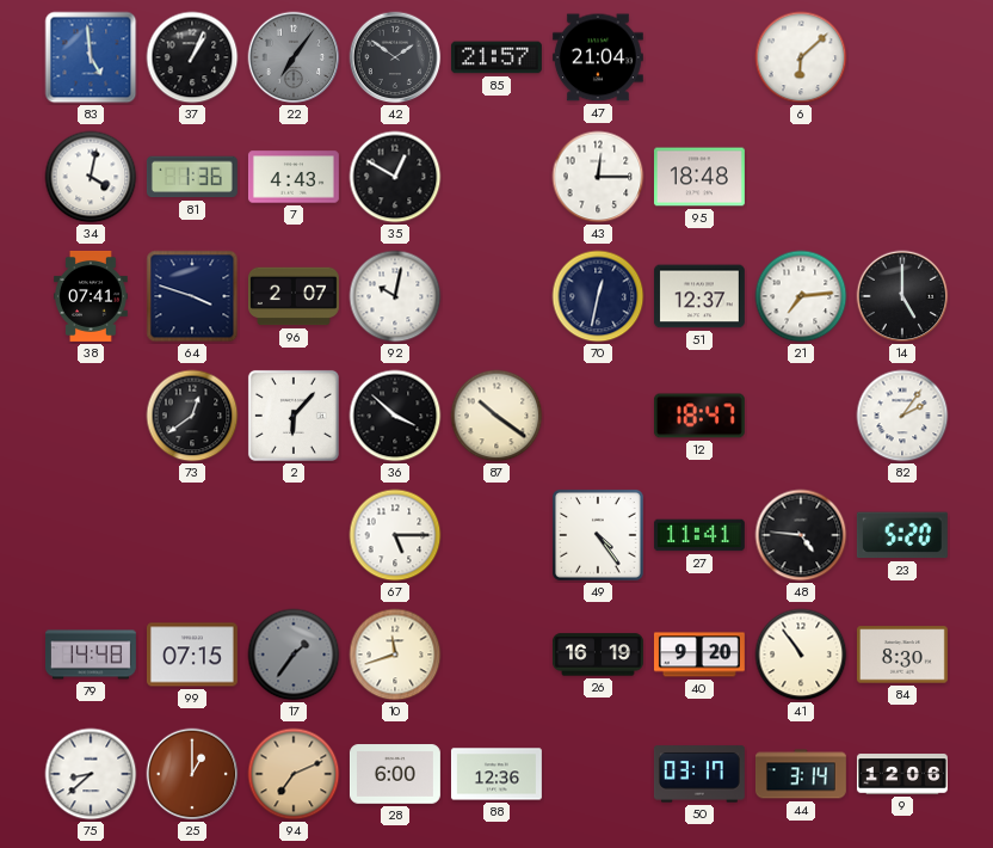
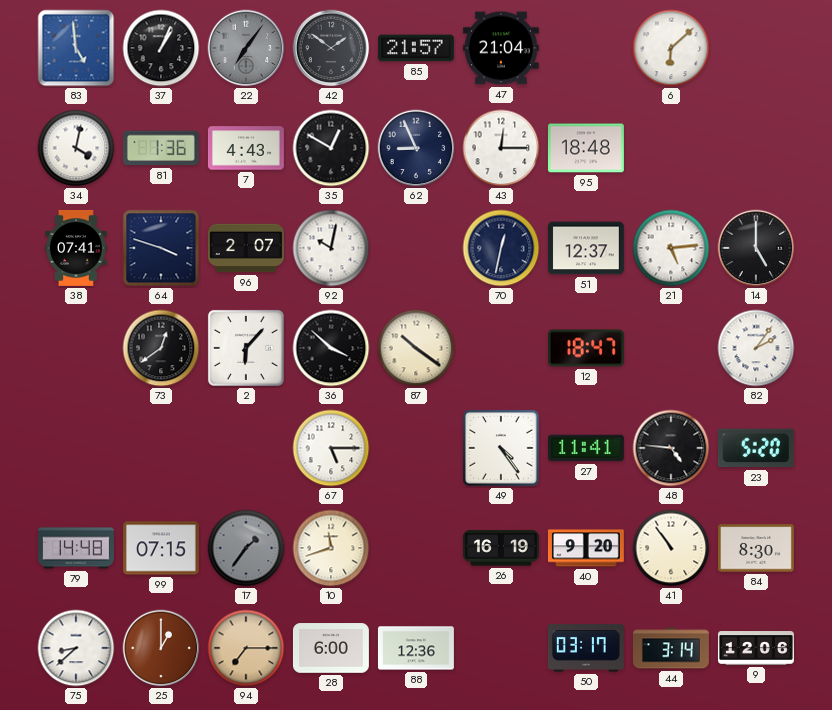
62: none -> 8:56 (416, 148)
21: 7:14 -> 5:14 (671, 248)
94: 7:11 -> 7:15 (246, 648)
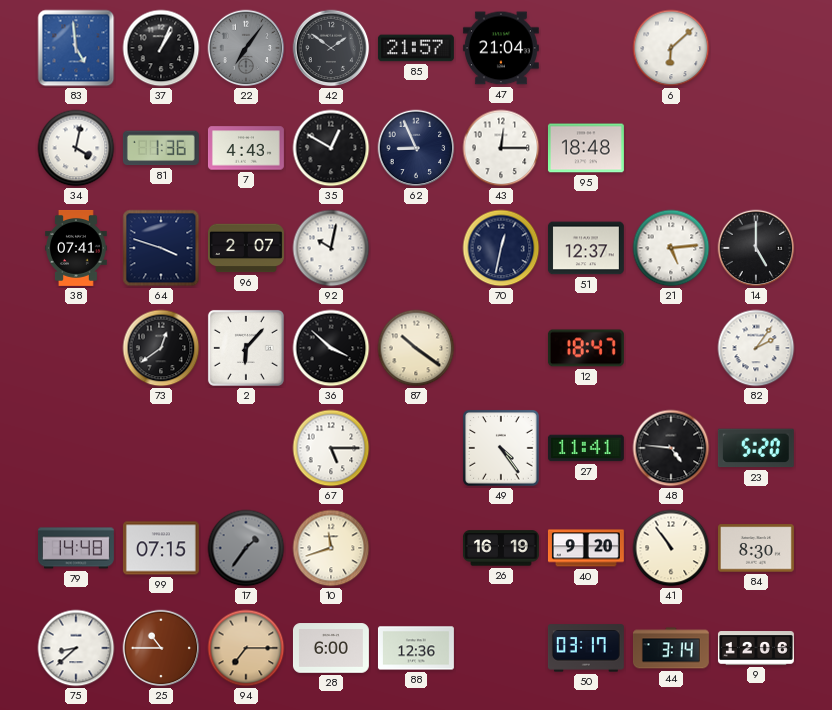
25: 1:00 -> 10:45 (161, 648)
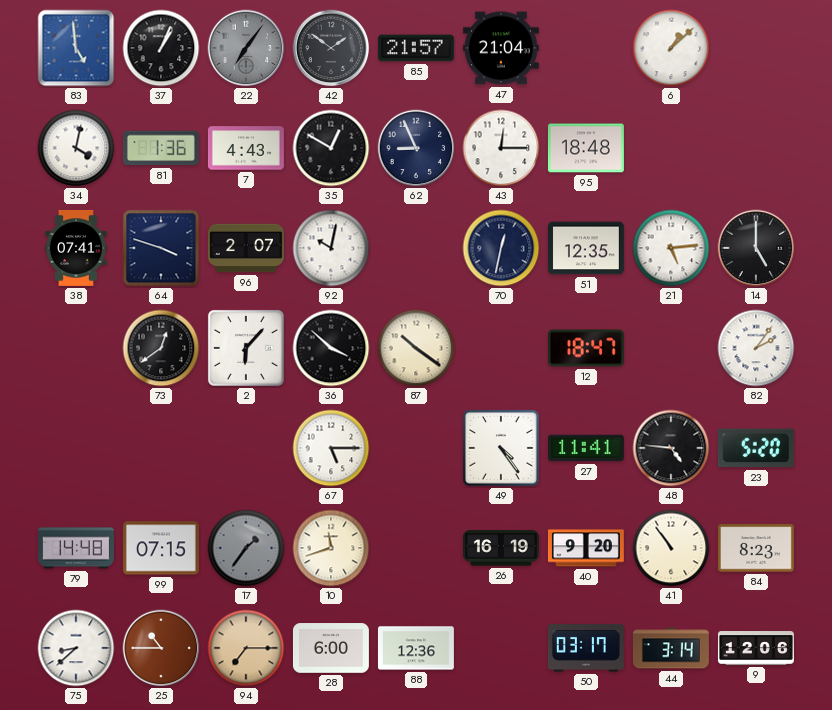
6: 6:08 -> 1:08 (671, 48)
51: 12:37 -> 12:35 (586, 248)
84: 8:30 -> 8:23 (756, 548)
